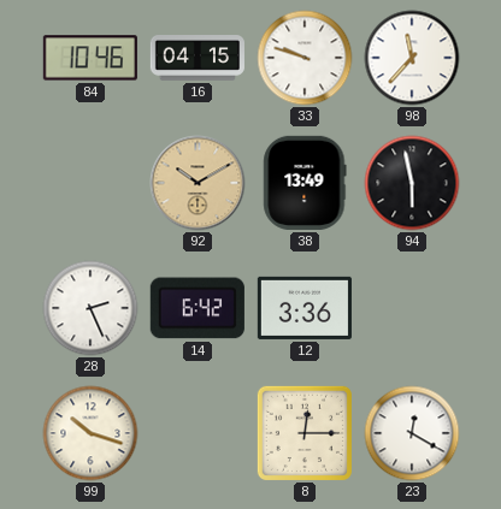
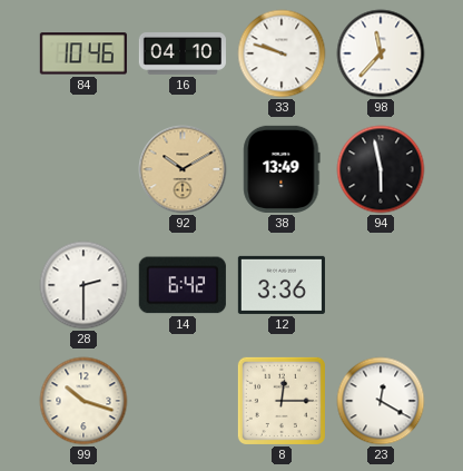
16: 04:15 -> 04:10 (183, 55)
28: 2:26 -> 2:30 (83, 285)
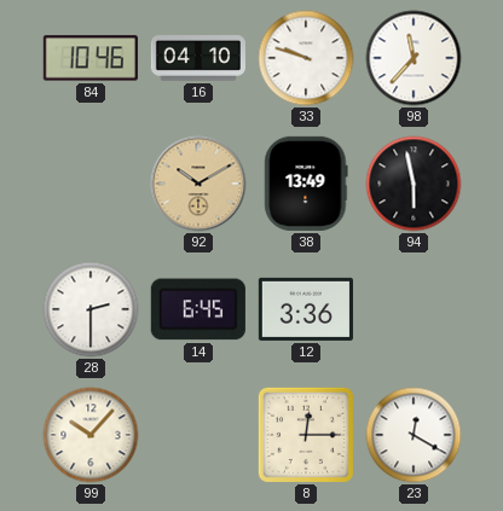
14: 6:42 -> 6:45 (198, 309)
99: 10:18 -> 10:07 (91, 435)
